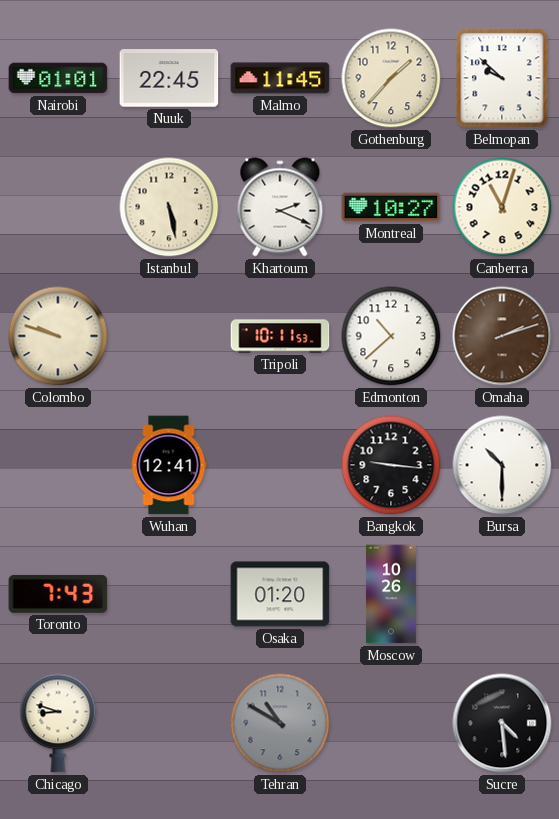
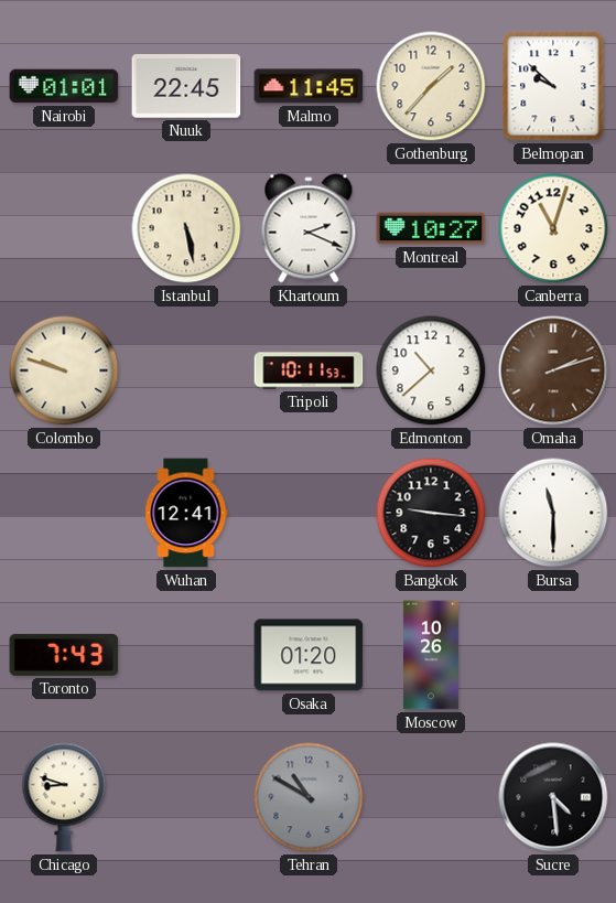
Bursa: 10:30 -> 11:30 (553, 513)
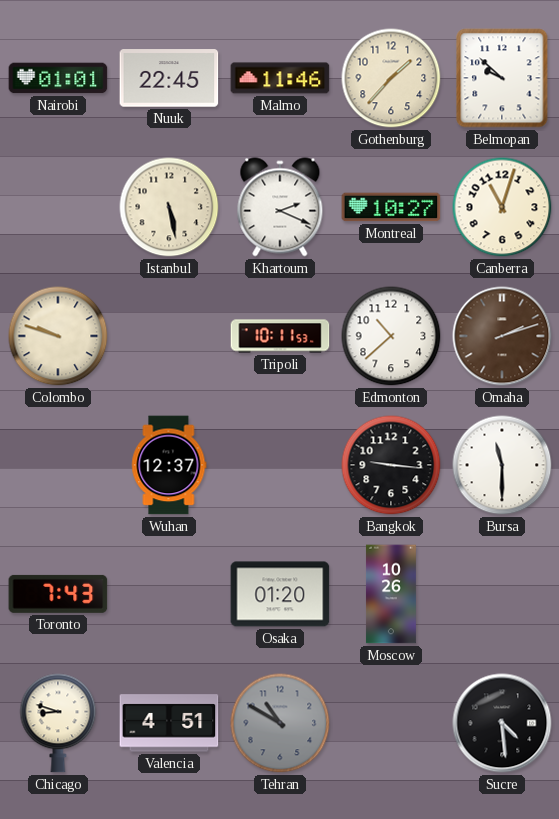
Malmo: 11:45 -> 11:46 (280, 78)
Wuhan: 12:41 -> 12:37 (169, 465)
Valencia: none -> 4:51 (169, 723)
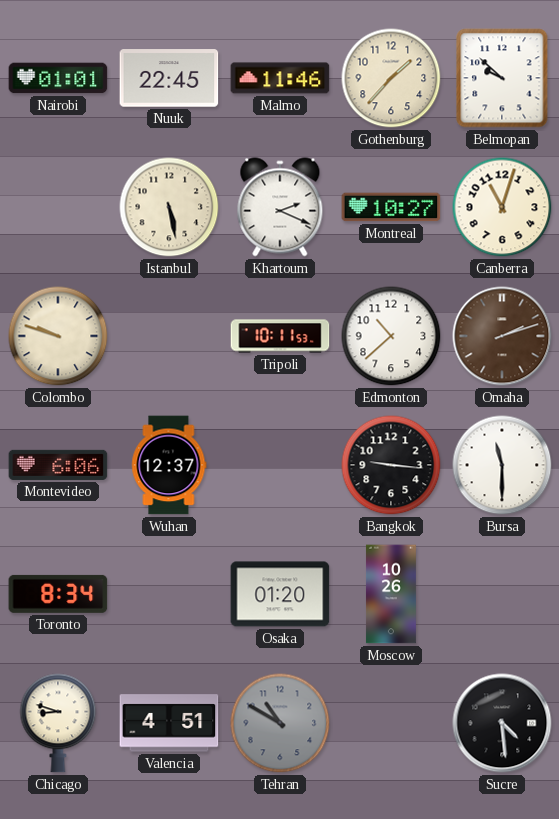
Montevideo: none -> 6:06 (58, 465)
Toronto: 7:43 -> 8:34 (58, 594)
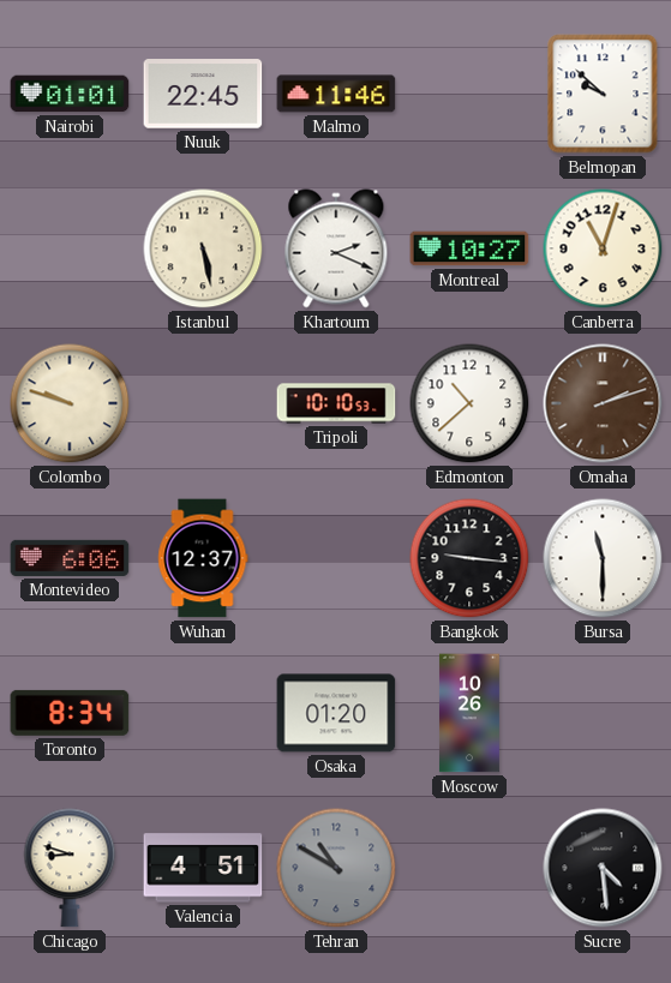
Gothenburg: 1:37 -> none (391, 78)
Tripoli: 10:11 -> 10:10 (336, 403)
